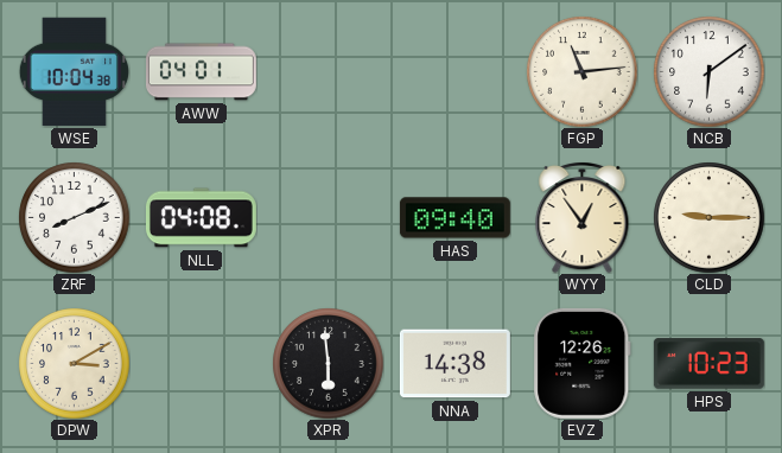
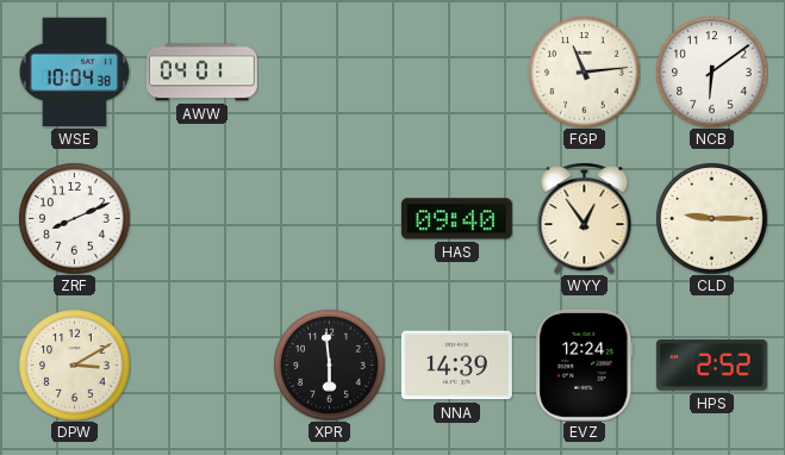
NLL: 04:08 -> none (201, 218)
NNA: 14:38 -> 14:39 (456, 366)
EVZ: 12:26 -> 12:24 (585, 364)
HPS: 10:23 -> 2:52 (711, 366)
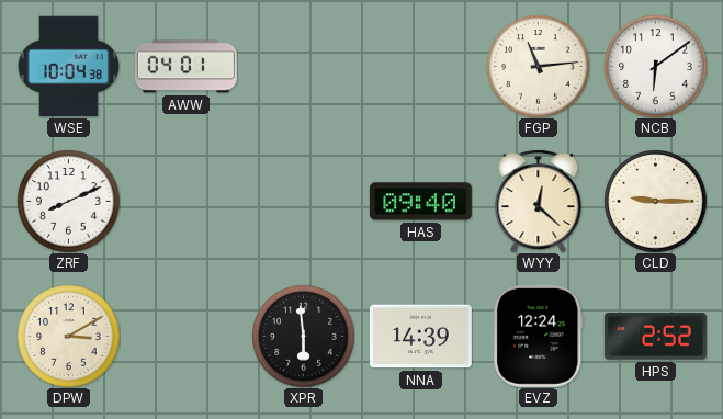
WYY: 12:54 -> 12:22 (539, 201)
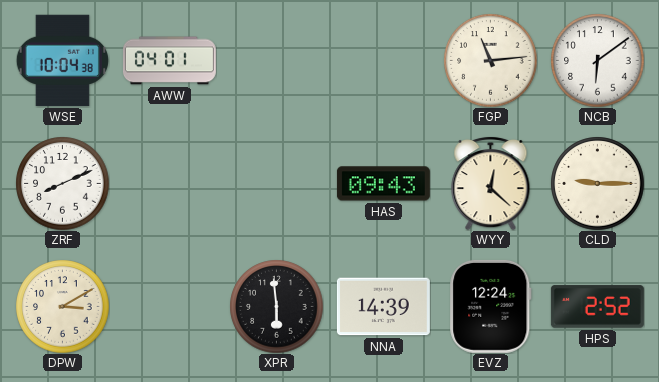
HAS: 09:40 -> 09:43 (383, 184)
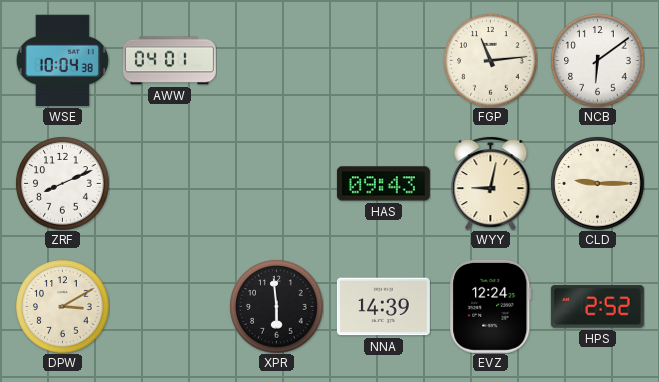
WYY: 12:22 -> 9:02 (491, 183)
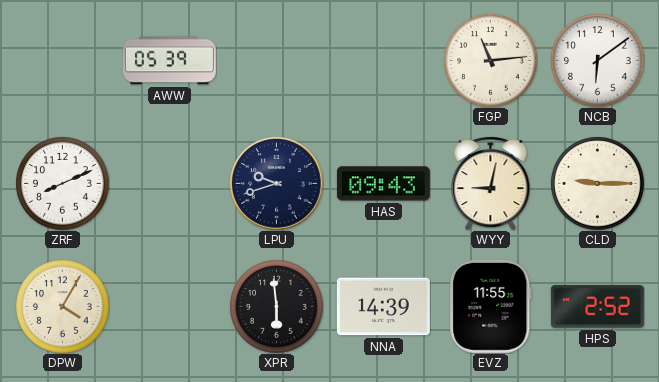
WSE: 10:04 -> none (62, 61)
AWW: 04:01 -> 05:39 (169, 61)
LPU: none -> 9:42 (276, 183)
DPW: 3:10 -> 4:05 (62, 306)
EVZ: 12:24 -> 11:55 (491, 306)
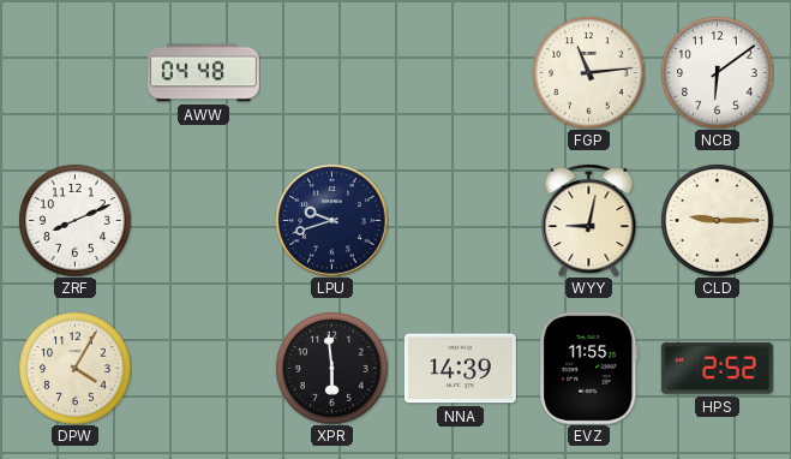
AWW: 05:39 -> 04:48 (203, 73)
HAS: 09:43 -> none (383, 184)
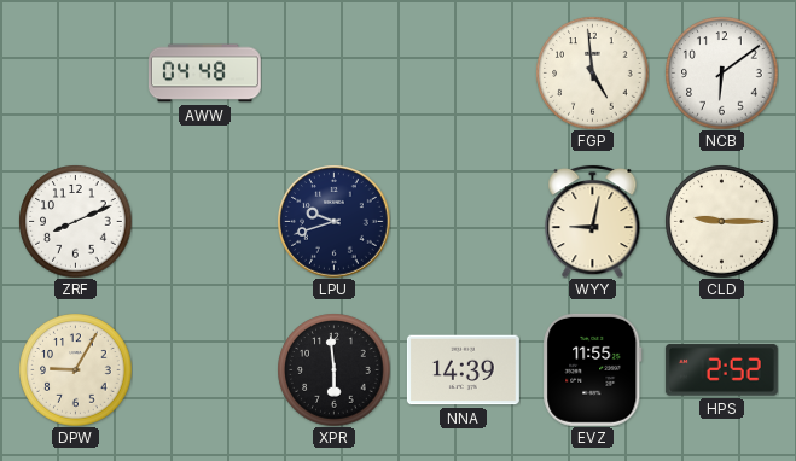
FGP: 11:14 -> 4:59 (592, 72)
DPW: 4:05 -> 9:05 (75, 369)
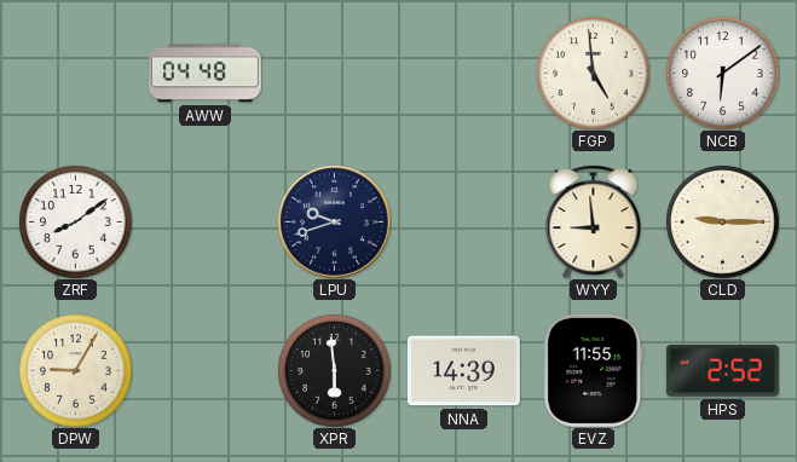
ZRF: 8:11 -> 8:09 (75, 221)
WYY: 9:02 -> 8:59 (594, 221)
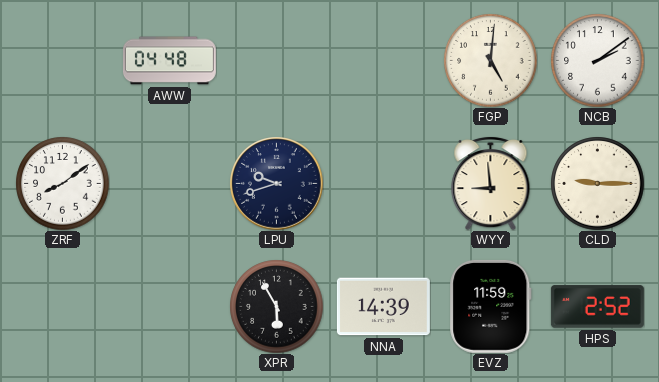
FGP: 4:59 -> 5:01 (490, 60)
NCB: 6:09 -> 2:09 (597, 60)
DPW: 9:05 -> none (75, 370)
XPR: 5:59 -> 5:55 (276, 306)
EVZ: 11:55 -> 11:59 (491, 306)
